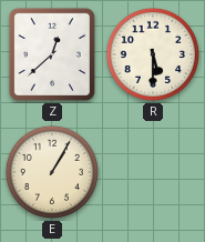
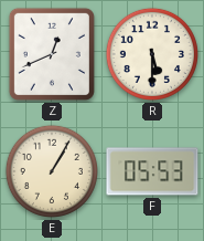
Z: 12:38 -> 12:41 (52, 54)
F: none -> 05:53 (152, 171)
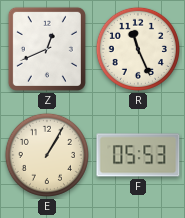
R: 5:30 -> 11:26 (138, 49)
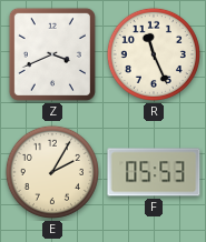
Z: 12:41 -> 3:41 (52, 54)
E: 1:05 -> 2:05 (52, 172)
